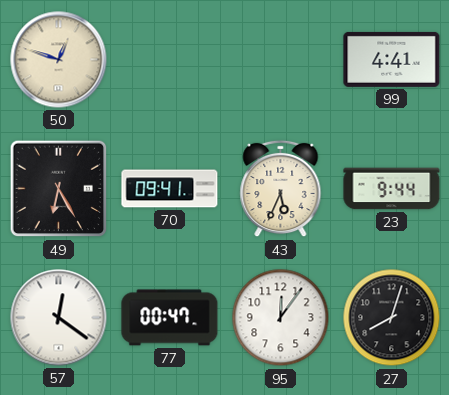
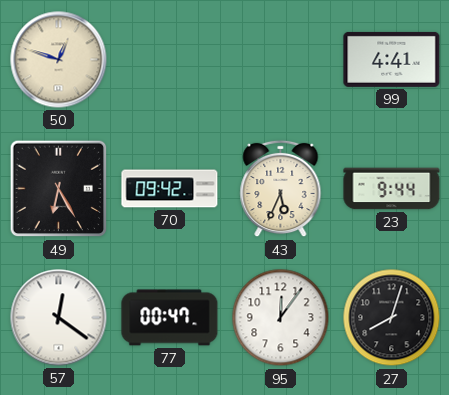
70: 09:41 -> 09:42 (170, 189)
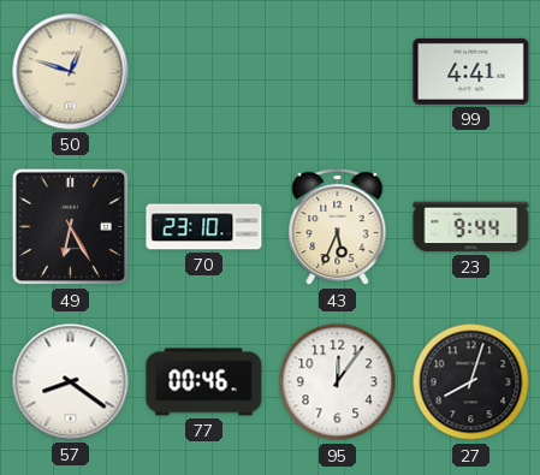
70: 09:42 -> 23:10 (204, 227)
57: 12:21 -> 8:21 (71, 382)
77: 00:47 -> 00:46 (204, 382)
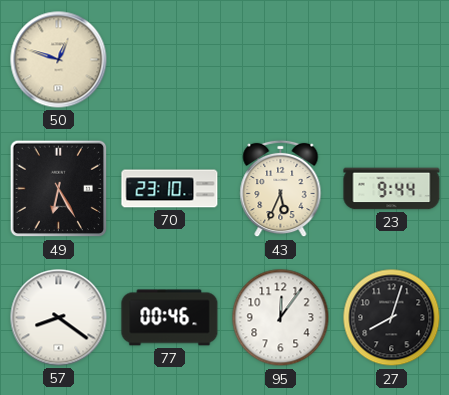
99: 4:41 -> none (471, 71)
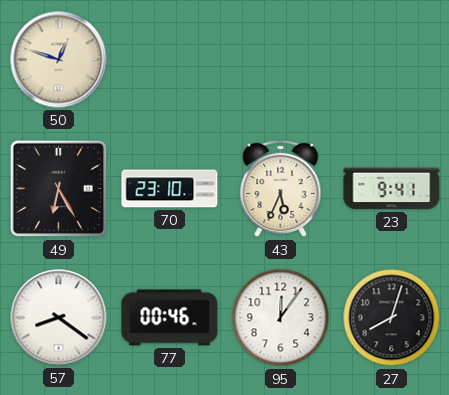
23: 9:44 -> 9:41 (392, 189)
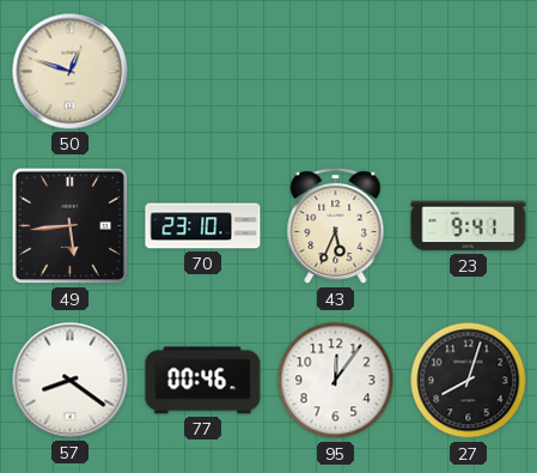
49: 6:25 -> 5:44 (71, 226)
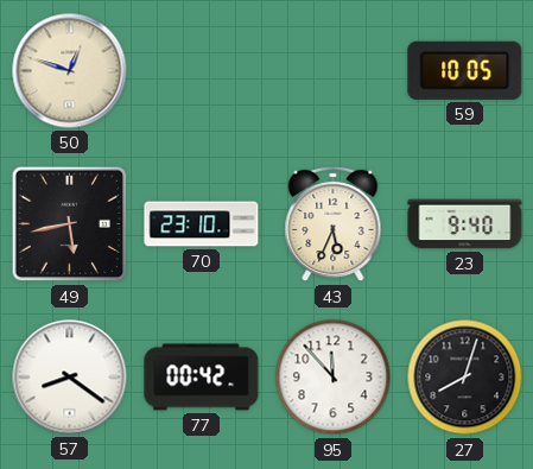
59: none -> 10:05 (465, 70)
49: 5:44 -> 5:43 (70, 224)
23: 9:41 -> 9:40 (465, 224)
77: 00:46 -> 00:42 (202, 378)
95: 12:06 -> 11:53 (334, 378)
